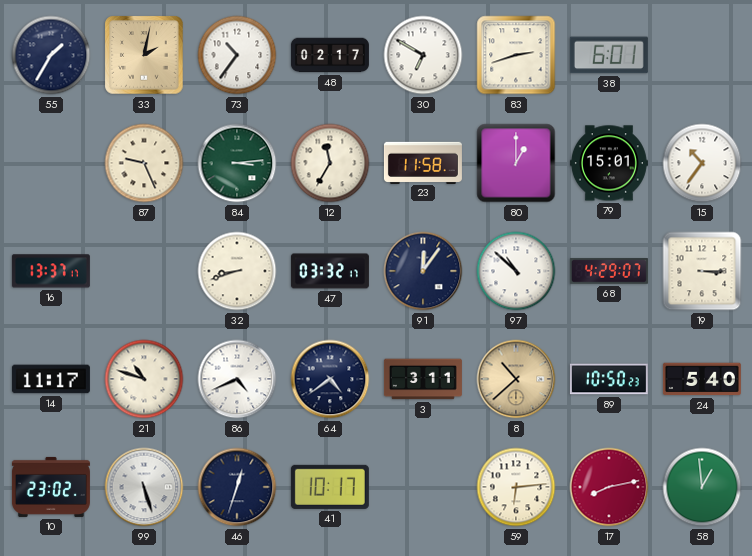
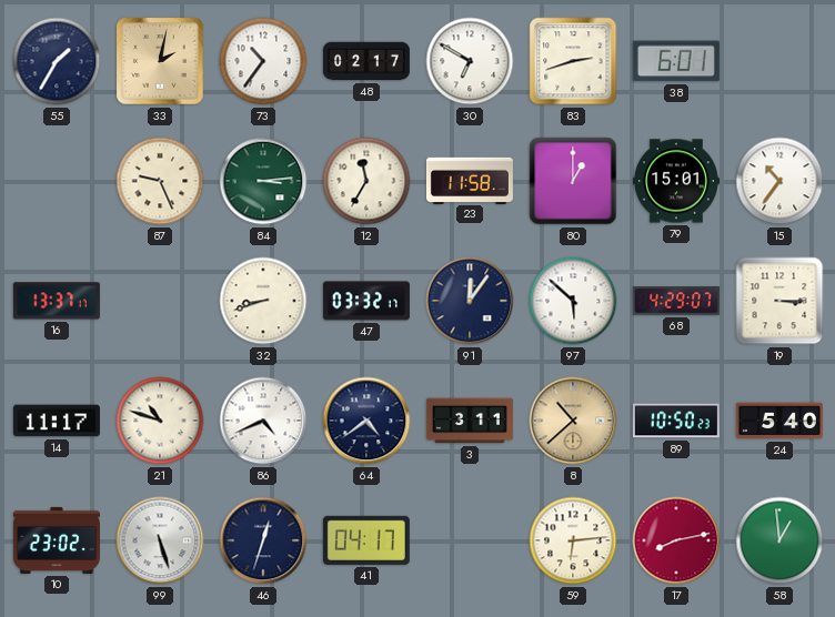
97: 10:52 -> 5:52 (573, 301)
41: 10:17 -> 04:17 (366, 540)
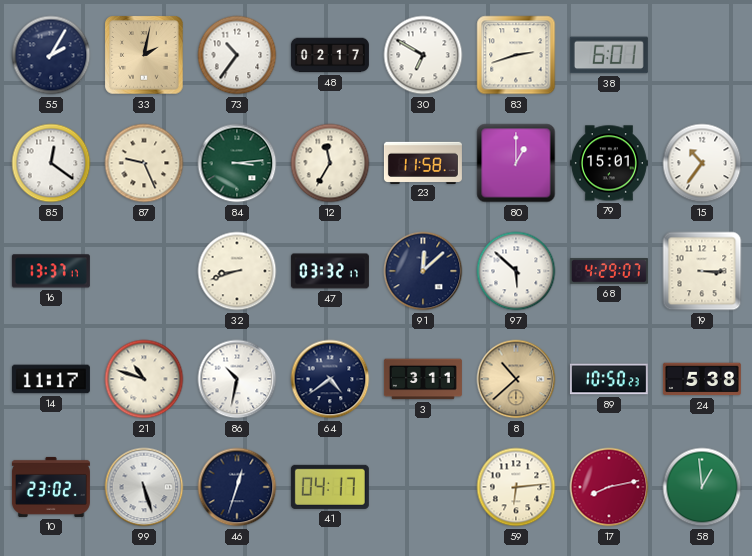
55: 1:35 -> 2:05 (51, 55)
85: none -> 12:21 (51, 163)
91: 12:06 -> 12:08 (423, 271)
86: 4:41 -> 10:32 (237, 379)
24: 5:40 -> 5:38 (702, 379)
